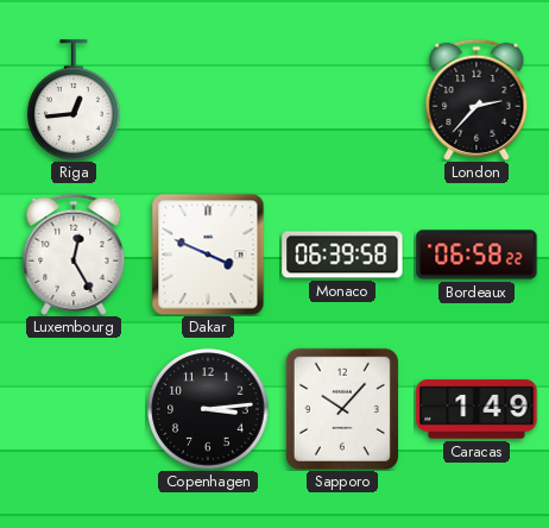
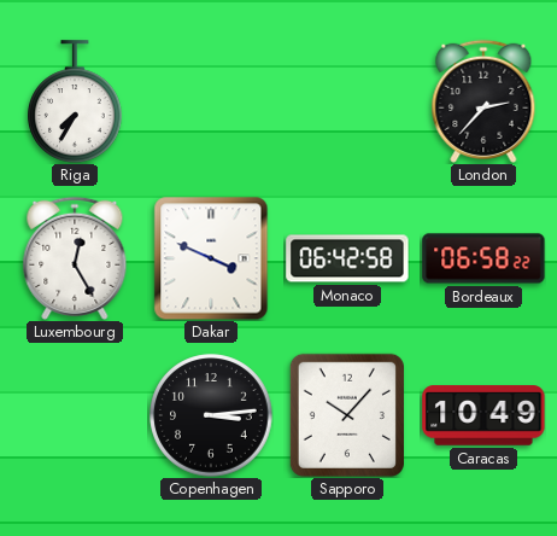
Riga: 12:44 -> 7:35 (76, 101)
Monaco: 06:39 -> 06:42 (347, 258)
Caracas: 1:49 -> 10:49 (483, 415)
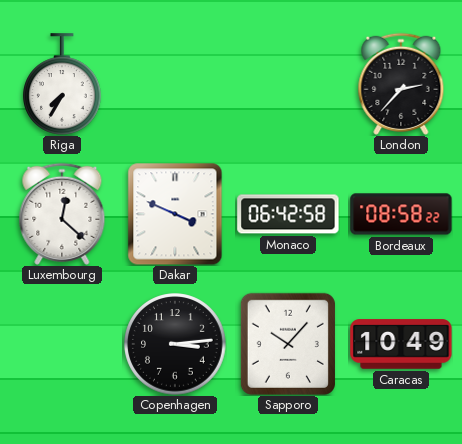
Luxembourg: 12:25 -> 12:22 (62, 214)
Bordeaux: 06:58 -> 08:58 (401, 214)
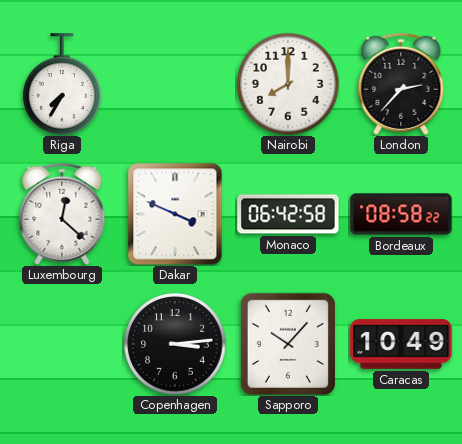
Nairobi: none -> 8:00 (288, 84)
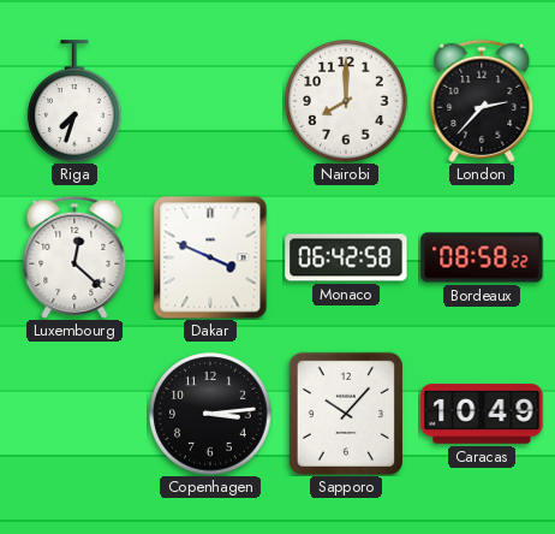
Riga: 7:35 -> 7:33 (76, 101)
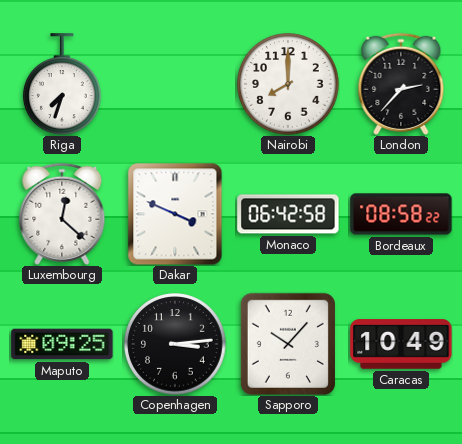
Maputo: none -> 09:25 (62, 344)
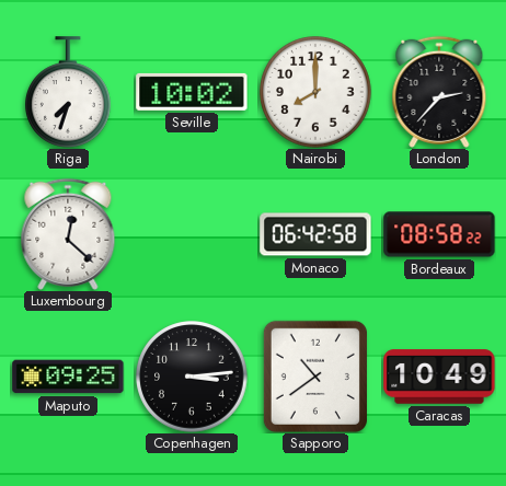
Seville: none -> 10:02 (192, 92)
Dakar: 3:49 -> none (175, 214)
Sapporo: 10:07 -> 10:39 (315, 377)
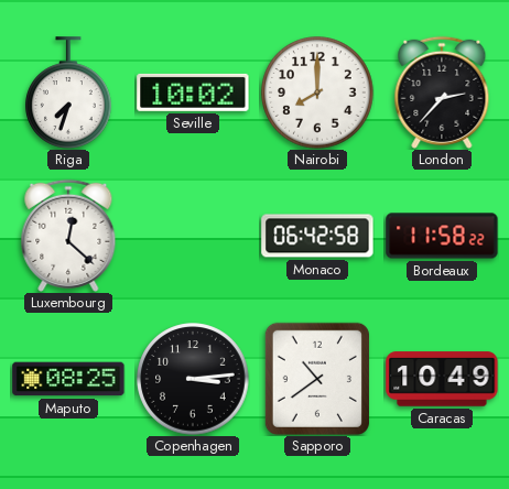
Bordeaux: 08:58 -> 11:58 (442, 236)
Maputo: 09:25 -> 08:25 (68, 379)
